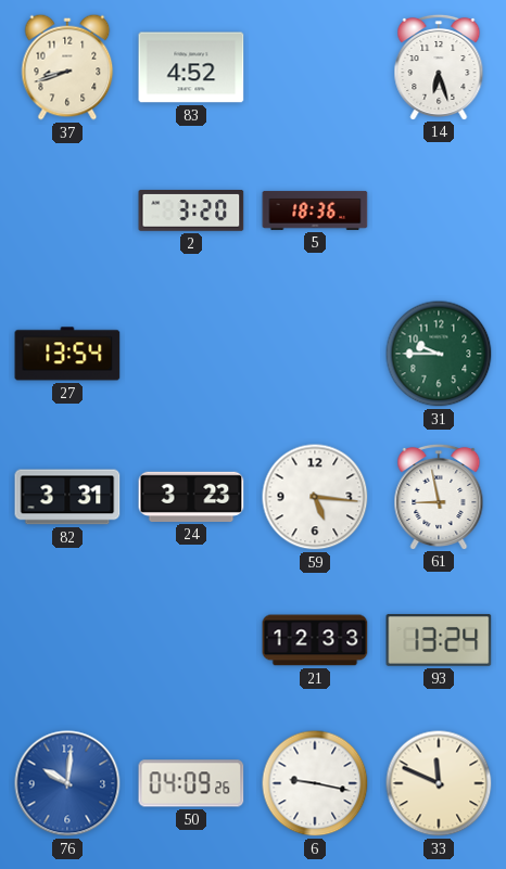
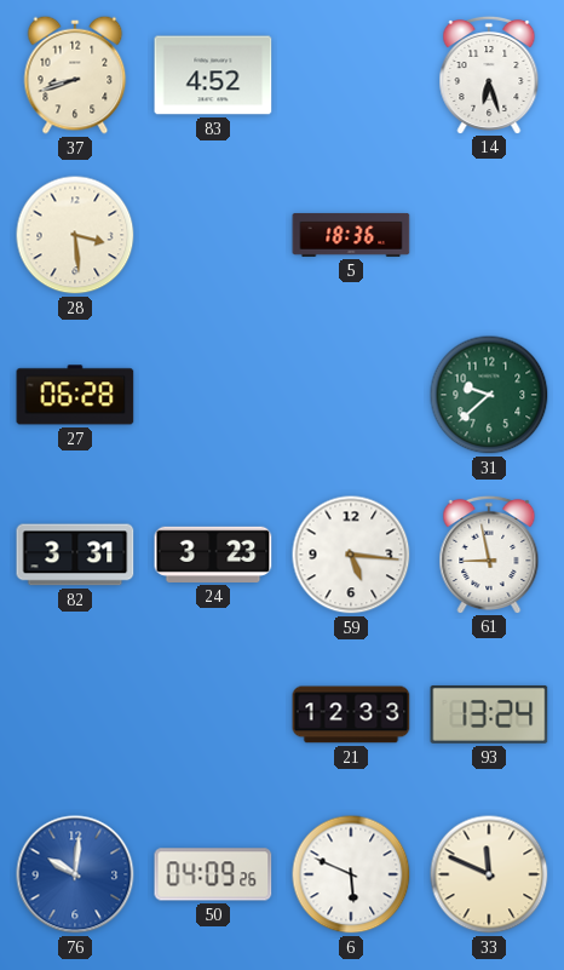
28: none -> 3:29 (75, 235)
2: 3:20 -> none (191, 210)
27: 13:54 -> 06:28 (75, 395)
31: 9:45 -> 9:38 (489, 395)
6: 9:17 -> 5:49 (351, 874)
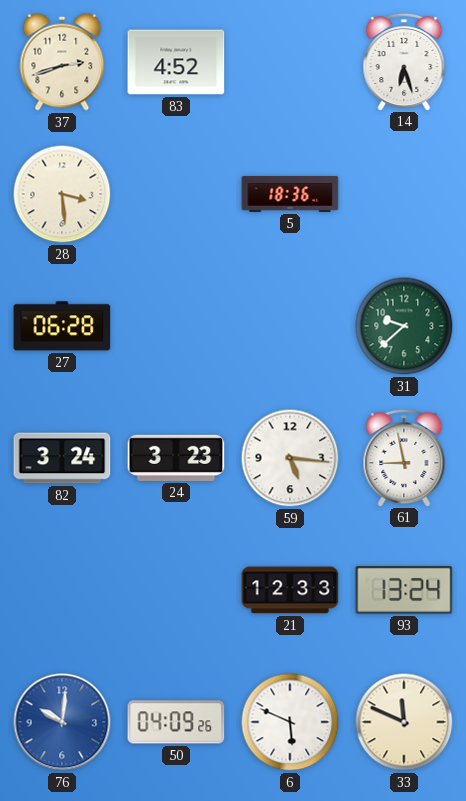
37: 8:42 -> 2:42 (62, 62)
82: 3:31 -> 3:24 (62, 458)
